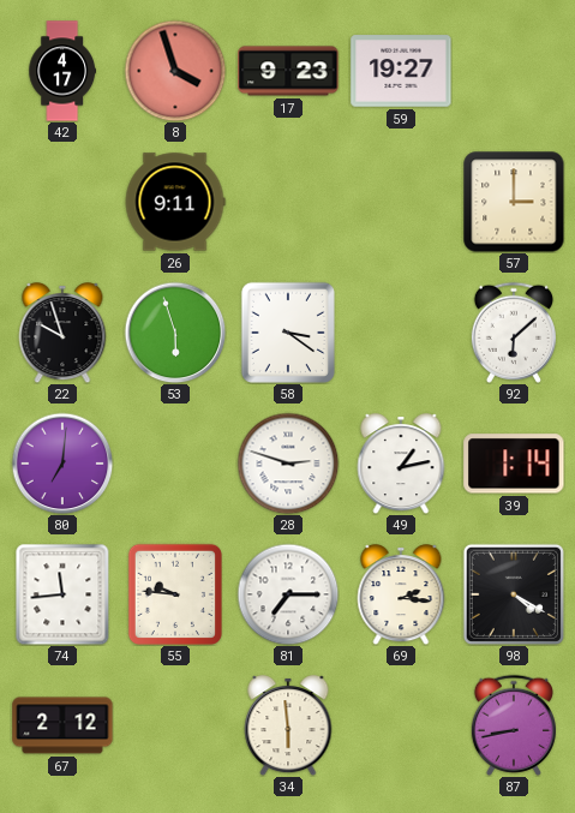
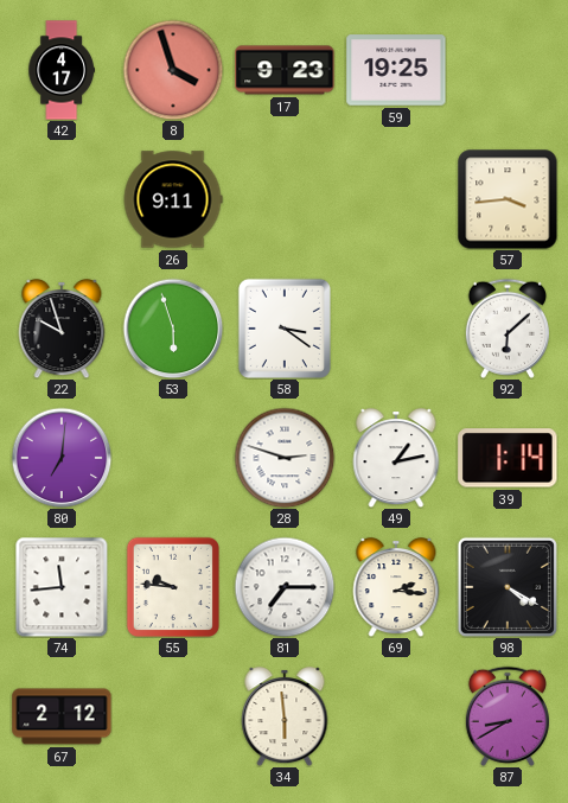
59: 19:27 -> 19:25 (396, 70)
57: 3:00 -> 3:44 (508, 199)
87: 8:43 -> 8:40 (508, 716)
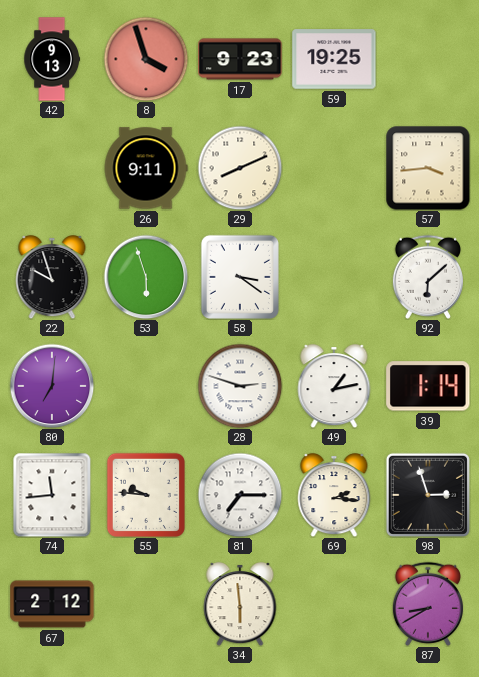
42: 4:17 -> 9:13 (51, 59)
29: none -> 8:11 (240, 168)
98: 4:20 -> 2:57 (428, 495)
